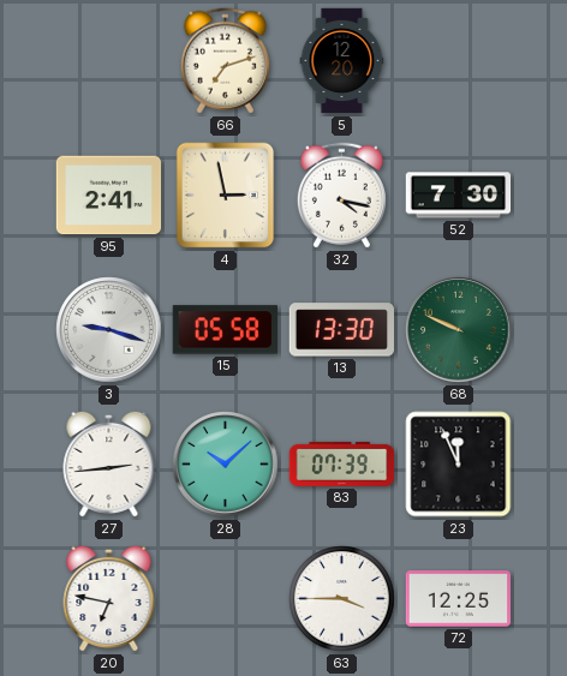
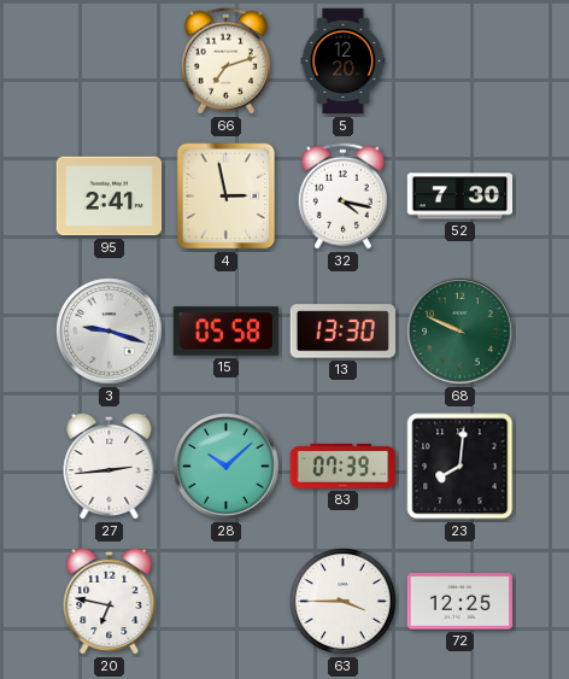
23: 11:56 -> 8:01 (461, 467)
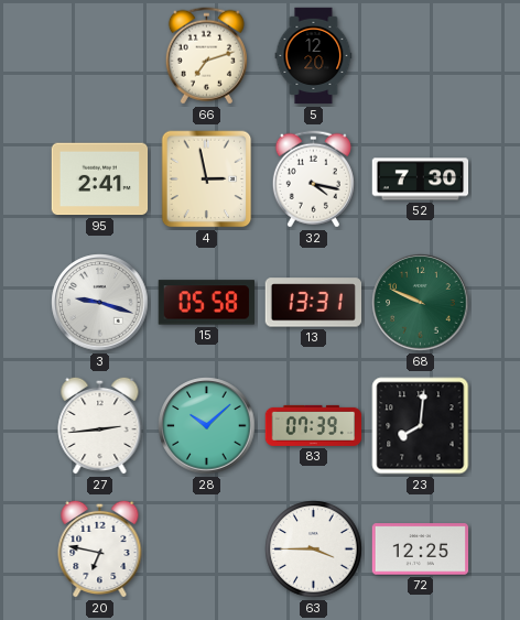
13: 13:30 -> 13:31 (313, 303)
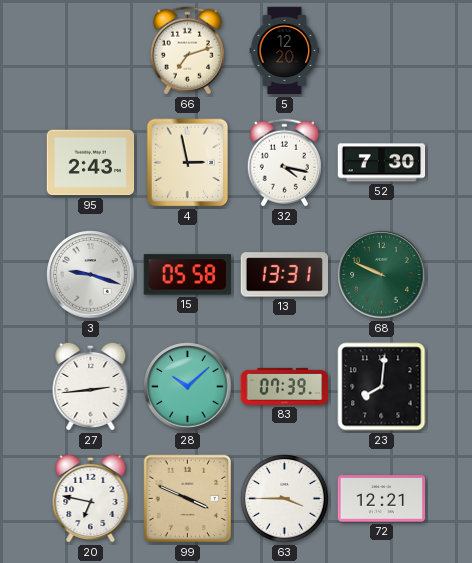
95: 2:41 -> 2:43 (91, 163)
99: none -> 3:49 (188, 499)
72: 12:25 -> 12:21 (382, 499)
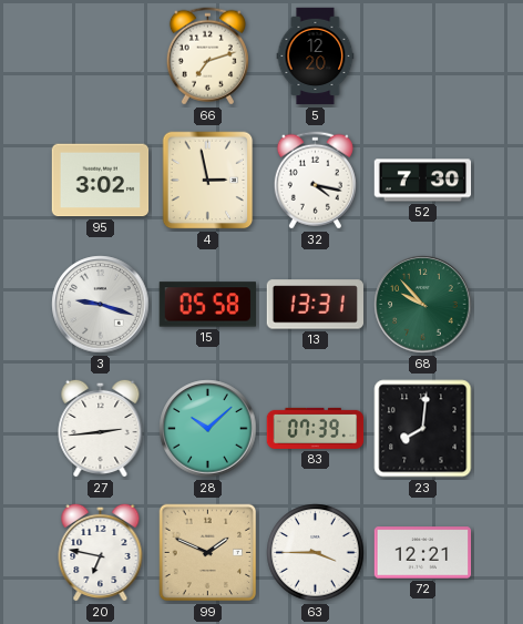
95: 2:43 -> 3:02 (101, 181)
68: 9:49 -> 9:53 (423, 305)
99: 3:49 -> 1:49 (208, 553)
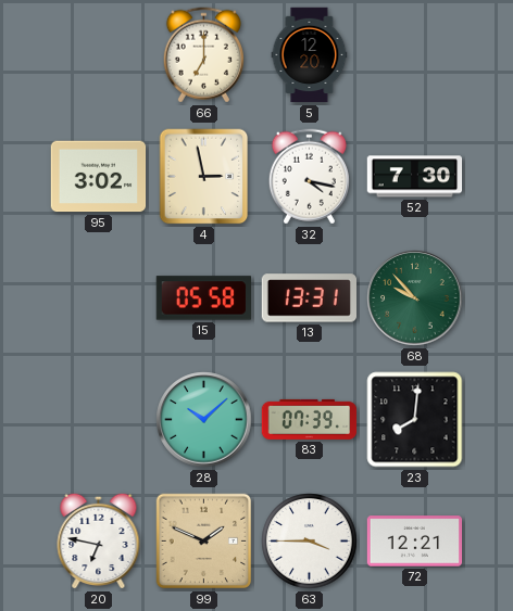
66: 7:12 -> 7:00 (203, 55)
3: 9:18 -> none (101, 305)
27: 2:44 -> none (101, 428)
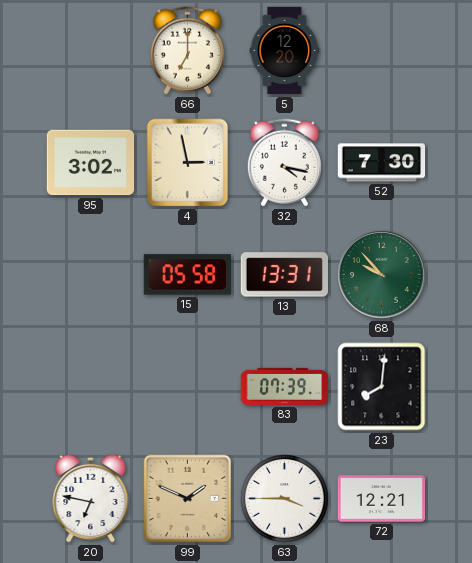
28: 10:08 -> none (204, 420)
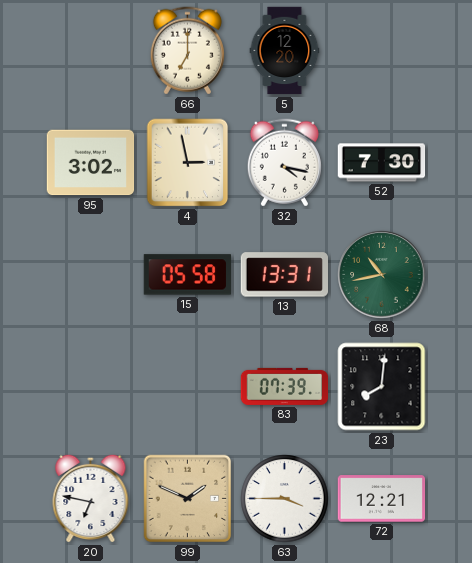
68: 9:53 -> 10:43 (382, 275)
